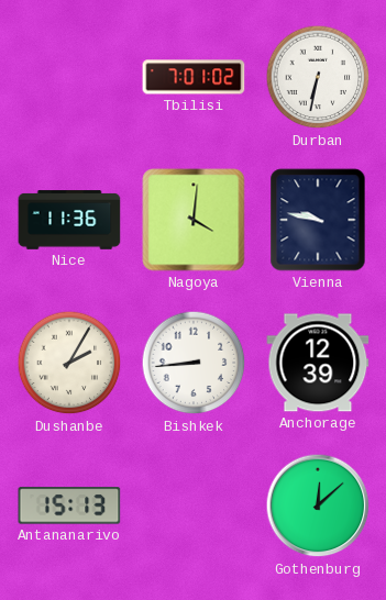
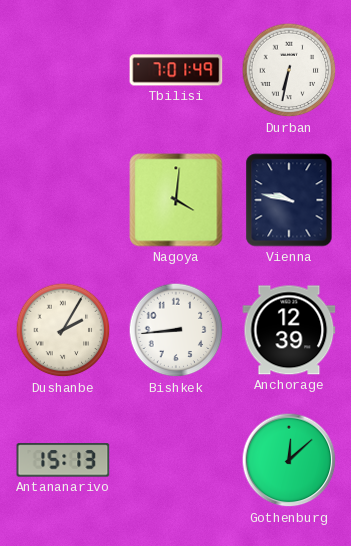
Tbilisi: 7:01:02 -> 7:01:49 (176, 70)
Nice: 11:36 -> none (69, 220)
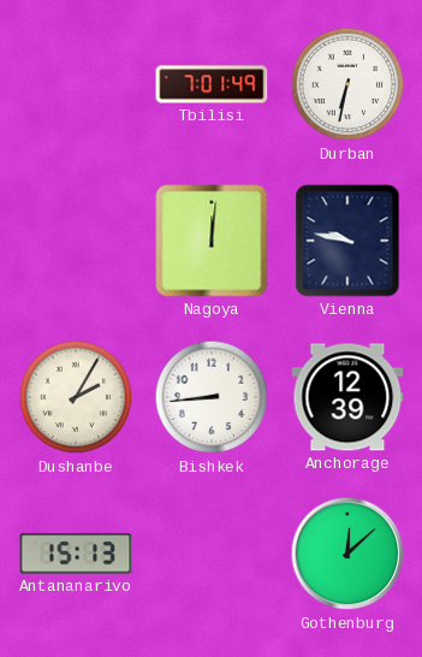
Nagoya: 4:01 -> 12:01 (212, 241)
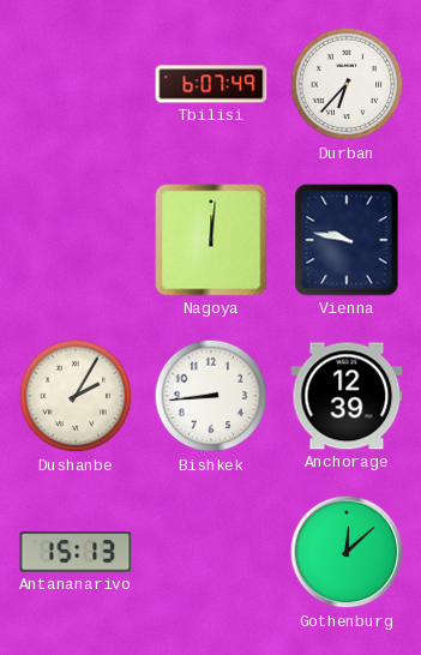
Tbilisi: 7:01 -> 6:07 (211, 84)
Durban: 6:32 -> 6:37 (347, 84)
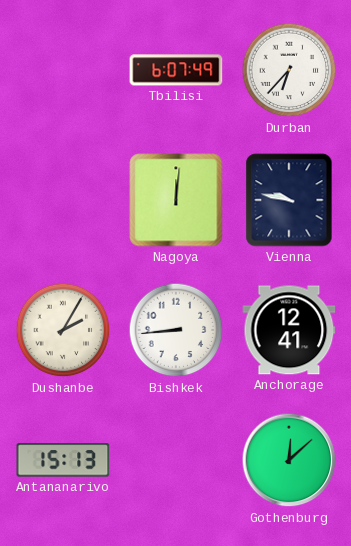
Anchorage: 12:39 -> 12:41 (289, 330)
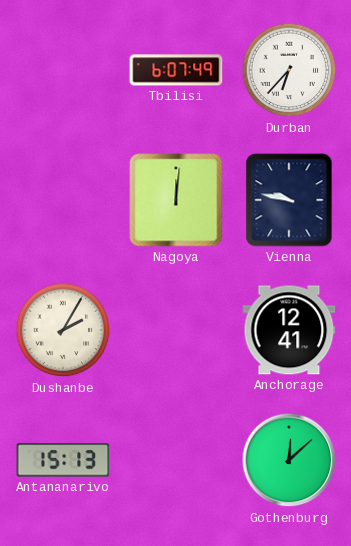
Bishkek: 8:44 -> none (176, 330)
